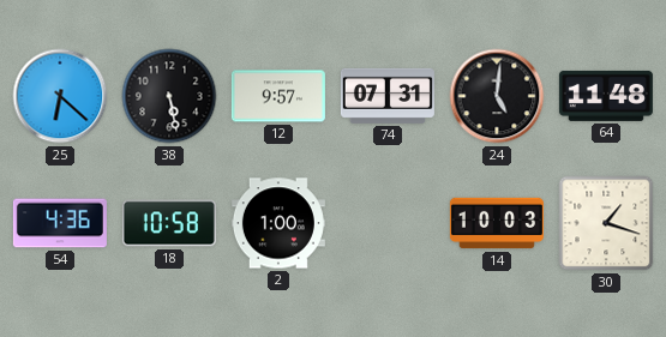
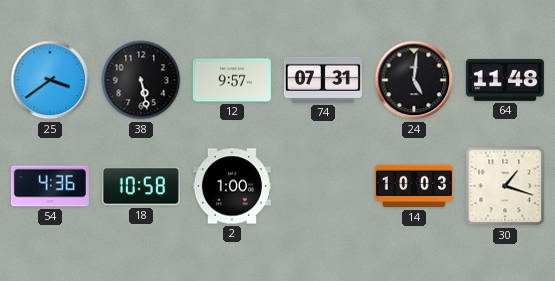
25: 6:22 -> 3:39 (50, 80)
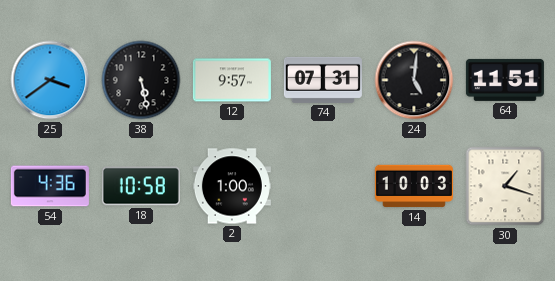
64: 11:48 -> 11:51 (505, 80)
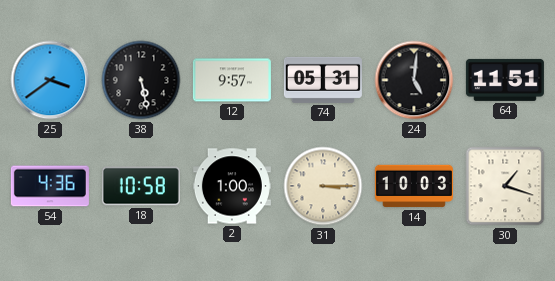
74: 07:31 -> 05:31 (323, 80)
31: none -> 3:15 (323, 186)
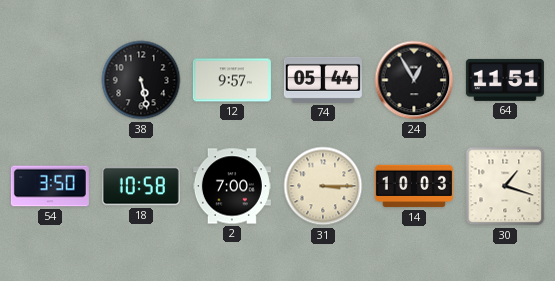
25: 3:39 -> none (50, 80)
74: 05:31 -> 05:44 (323, 80)
24: 5:01 -> 12:55 (414, 80)
54: 4:36 -> 3:50 (50, 186)
2: 1:00 -> 7:00 (232, 186)
